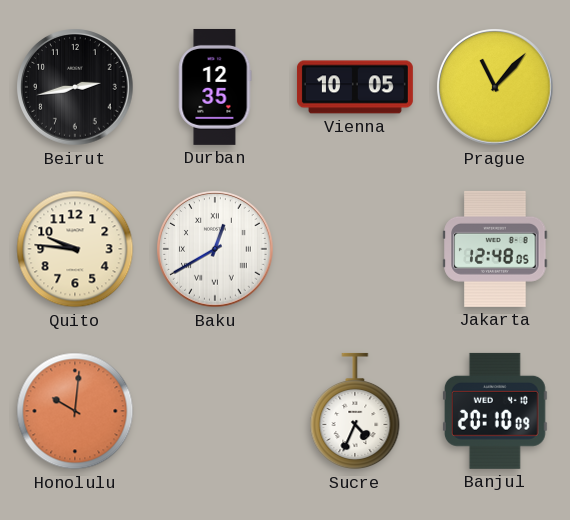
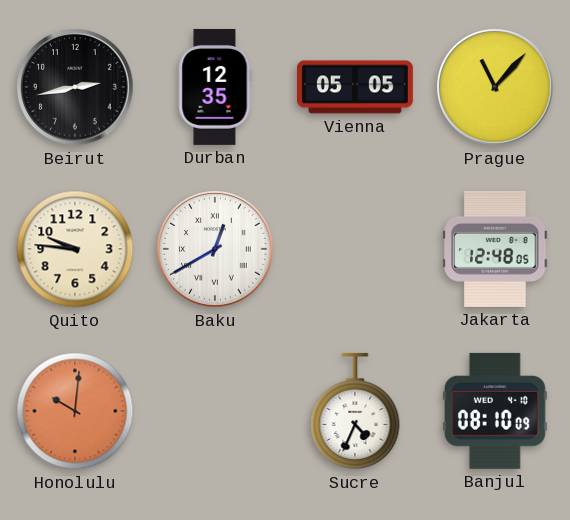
Vienna: 10:05 -> 05:05 (355, 87)
Banjul: 20:10 -> 08:10 (495, 411)
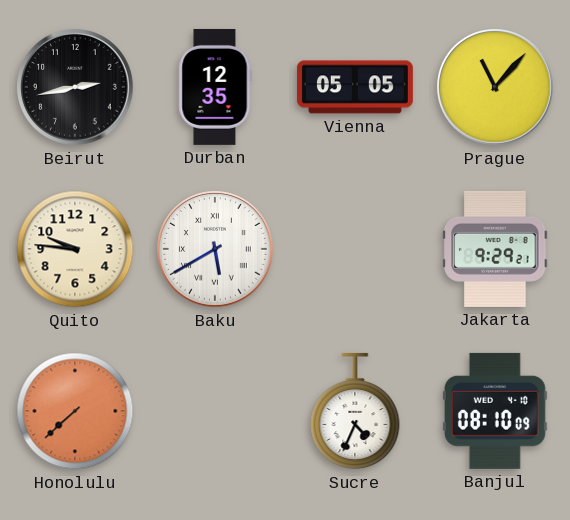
Baku: 12:40 -> 5:40 (215, 249)
Jakarta: 12:48 -> 9:29 (495, 249)
Honolulu: 10:01 -> 7:38 (75, 411)
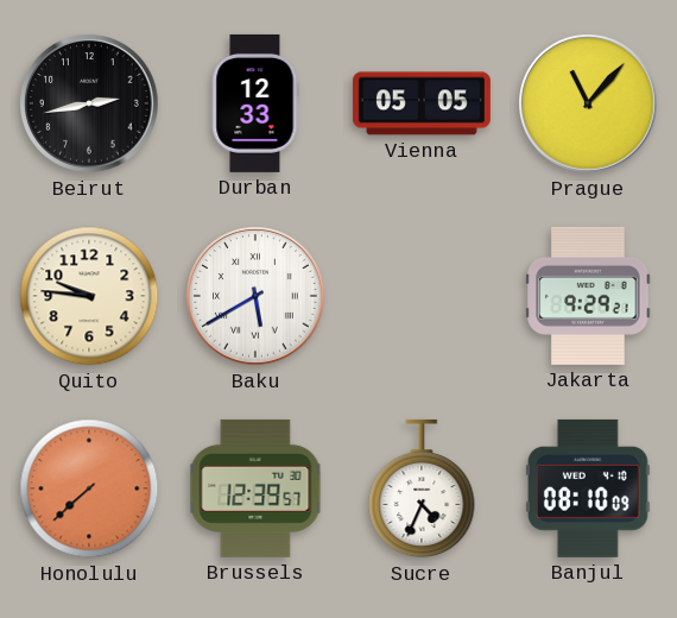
Durban: 12:35 -> 12:33 (255, 103)
Brussels: none -> 12:39 (255, 488)
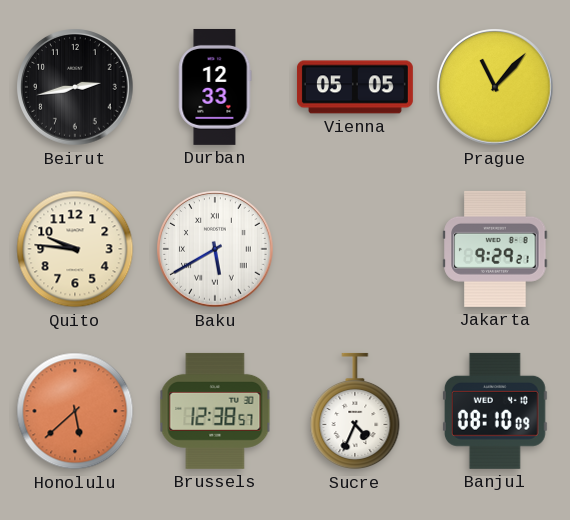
Honolulu: 7:38 -> 5:38 (75, 411)
Brussels: 12:39 -> 12:38 (215, 411)
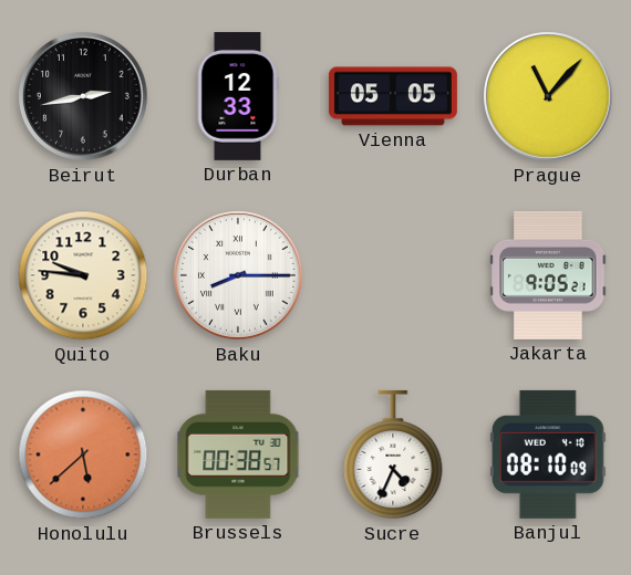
Baku: 5:40 -> 8:15 (238, 275)
Jakarta: 9:29 -> 9:05 (548, 275)
Brussels: 12:38 -> 00:38 (238, 454)
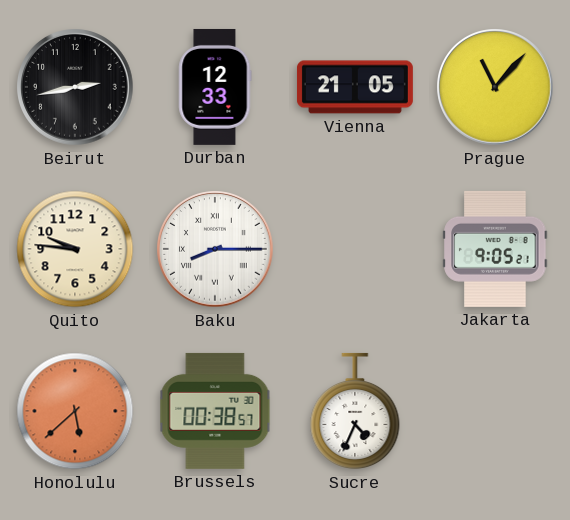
Vienna: 05:05 -> 21:05 (355, 87)
Banjul: 08:10 -> none (548, 454)
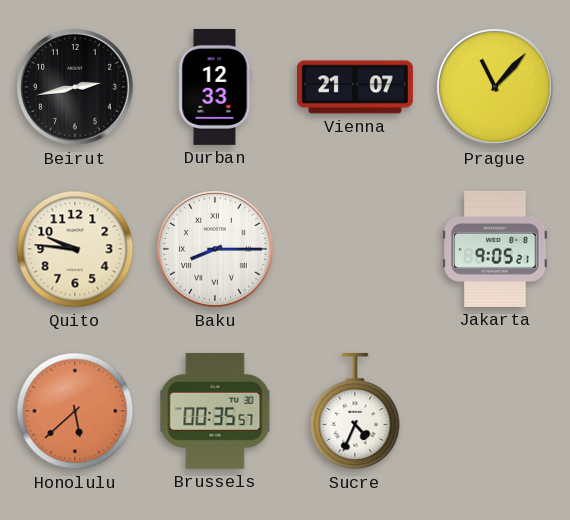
Vienna: 21:05 -> 21:07 (355, 87)
Brussels: 00:38 -> 00:35 (215, 411)
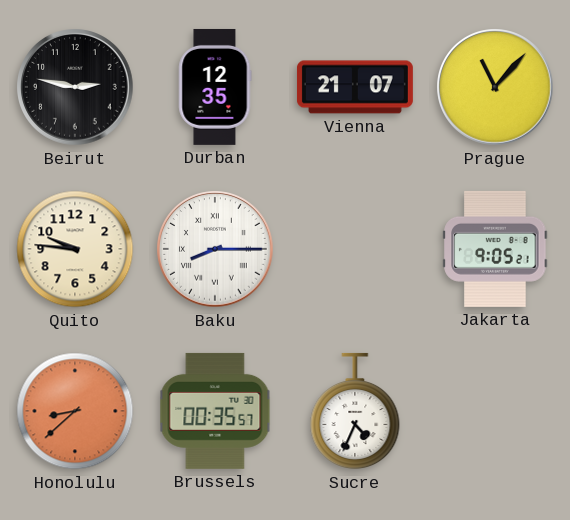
Beirut: 2:43 -> 2:47 (75, 87)
Durban: 12:33 -> 12:35 (215, 87)
Honolulu: 5:38 -> 8:38 (75, 411)
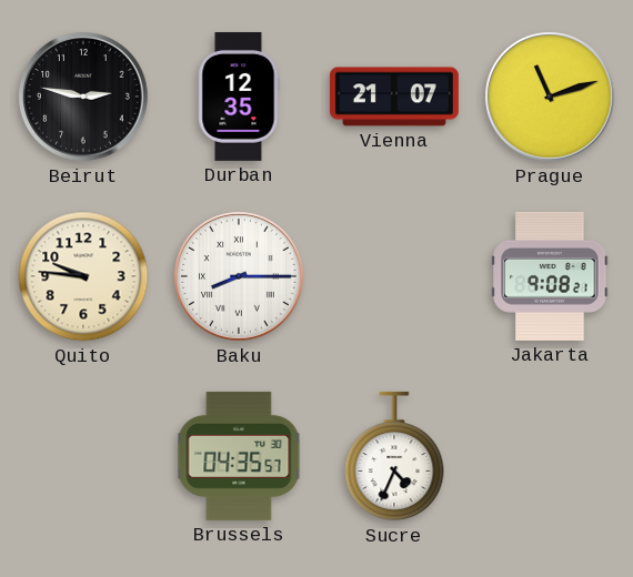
Prague: 11:07 -> 11:12 (550, 97)
Jakarta: 9:05 -> 9:08 (550, 276)
Honolulu: 8:38 -> none (75, 411)
Brussels: 00:35 -> 04:35 (239, 456)
